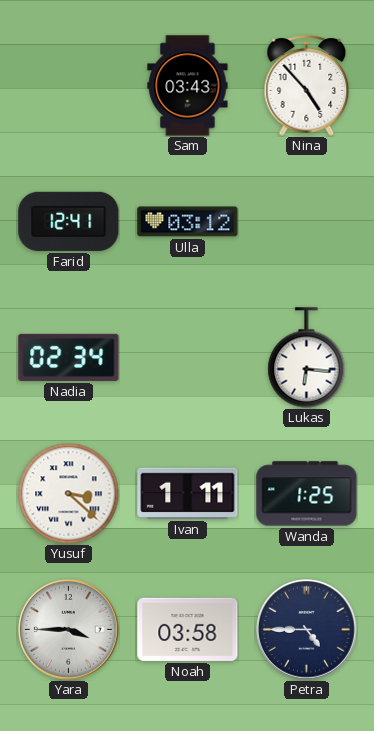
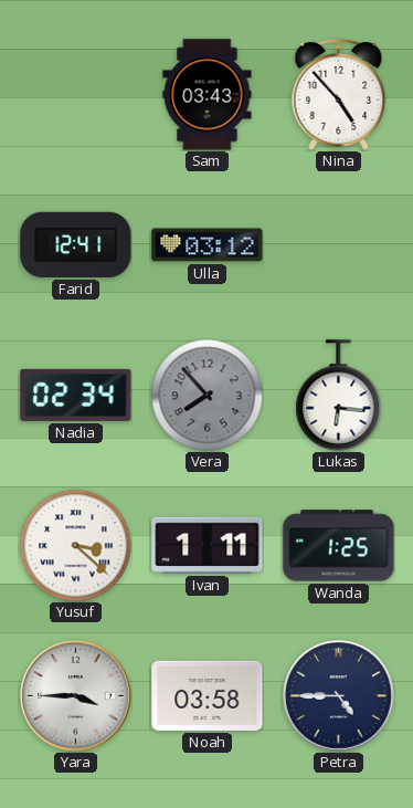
Vera: none -> 7:53 (208, 396)
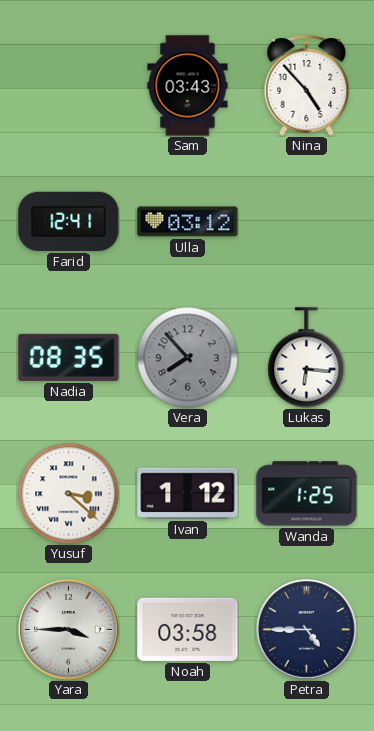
Nadia: 02:34 -> 08:35 (69, 357)
Ivan: 1:11 -> 1:12 (188, 493)
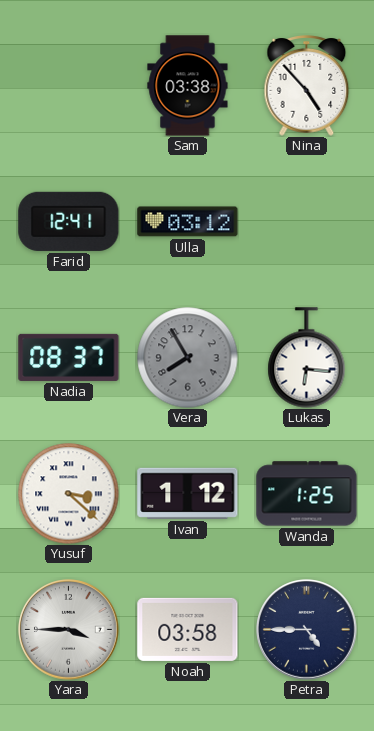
Sam: 03:43 -> 03:38 (188, 86)
Nadia: 08:35 -> 08:37 (69, 357)
Vera: 7:53 -> 7:55 (188, 358)
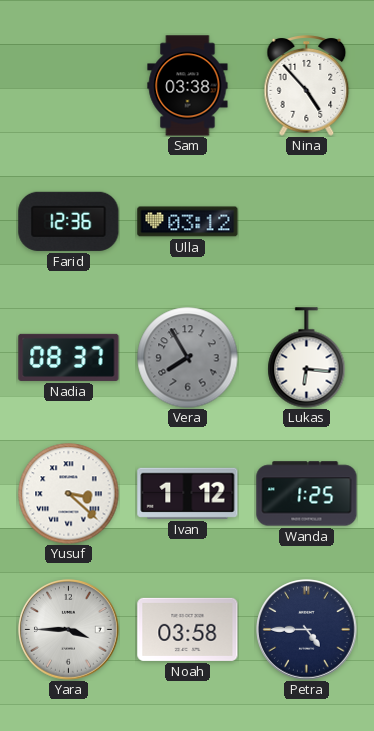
Farid: 12:41 -> 12:36 (69, 221)
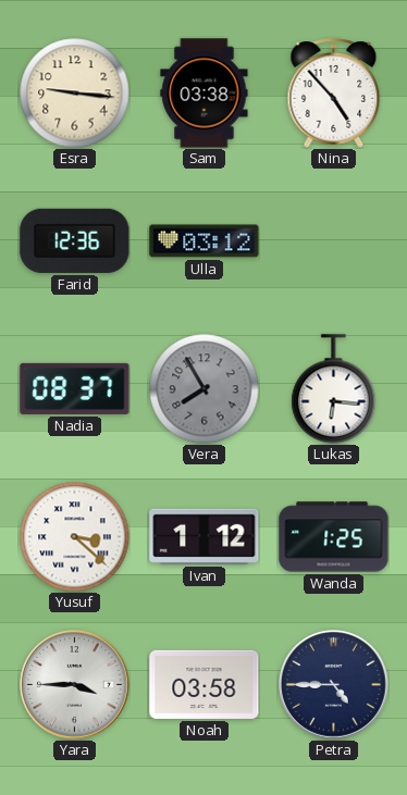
Esra: none -> 9:16 (75, 94)
